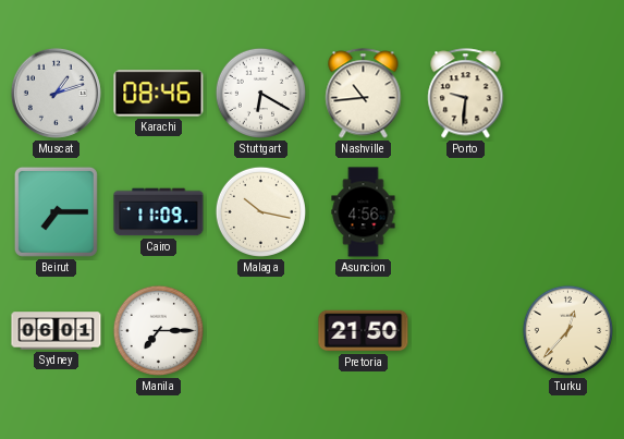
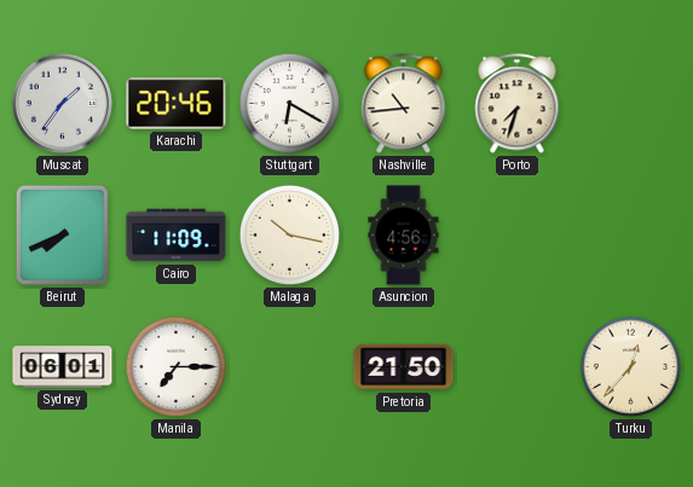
Muscat: 1:12 -> 1:36 (62, 103)
Karachi: 08:46 -> 20:46 (177, 104)
Porto: 9:31 -> 7:33 (518, 104)
Beirut: 7:15 -> 7:41 (62, 234)
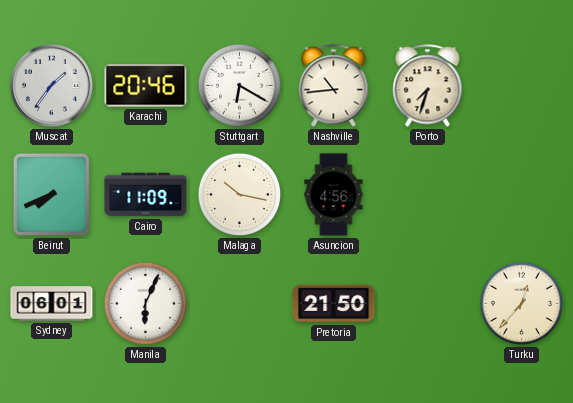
Manila: 7:15 -> 6:04 (145, 303)
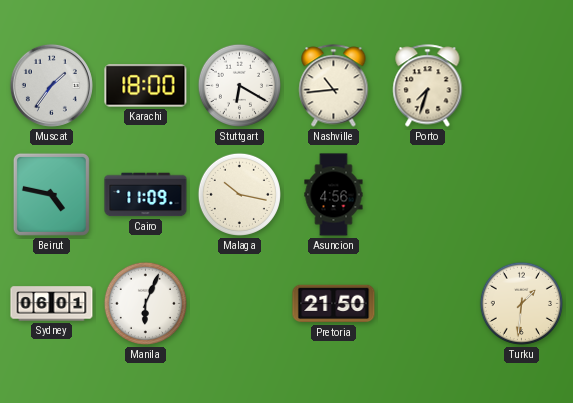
Karachi: 20:46 -> 18:00 (146, 86)
Beirut: 7:41 -> 4:47 (51, 194)
Turku: 12:37 -> 1:31 (521, 303)
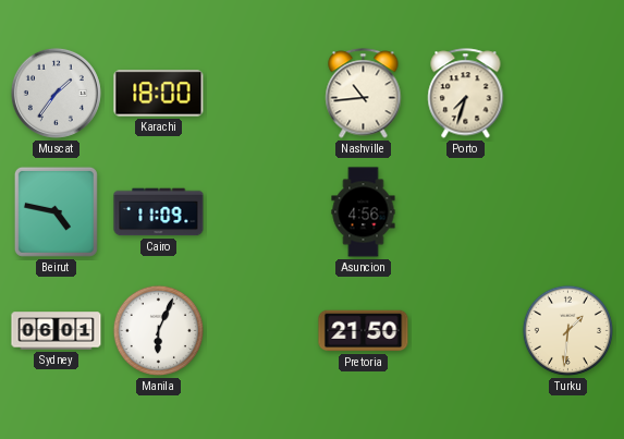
Stuttgart: 6:20 -> none (239, 85)
Malaga: 10:17 -> none (239, 194)
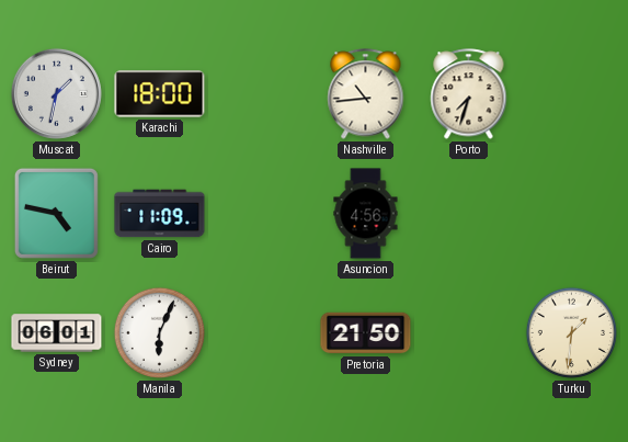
Muscat: 1:36 -> 1:32 (56, 93)
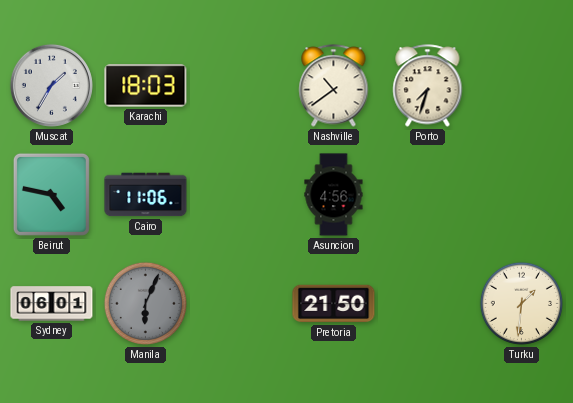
Muscat: 1:32 -> 1:35 (51, 85)
Karachi: 18:00 -> 18:03 (146, 86)
Nashville: 10:44 -> 10:39 (334, 86)
Cairo: 11:09 -> 11:06 (146, 195)
Manila dial: white -> grey (145, 303)
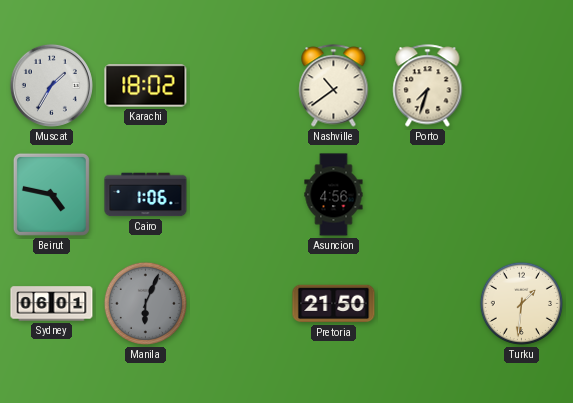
Karachi: 18:03 -> 18:02 (146, 86)
Cairo: 11:06 -> 1:06 (146, 195)
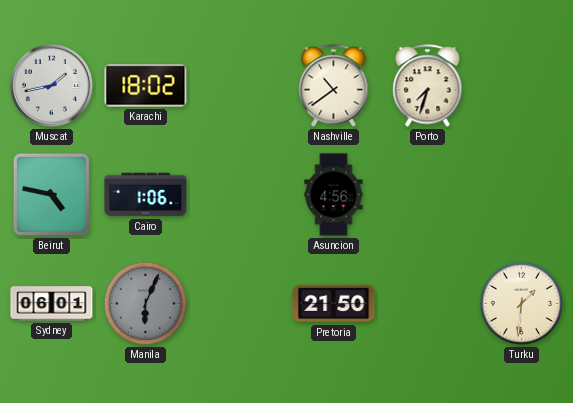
Muscat: 1:35 -> 1:43 (51, 85)
